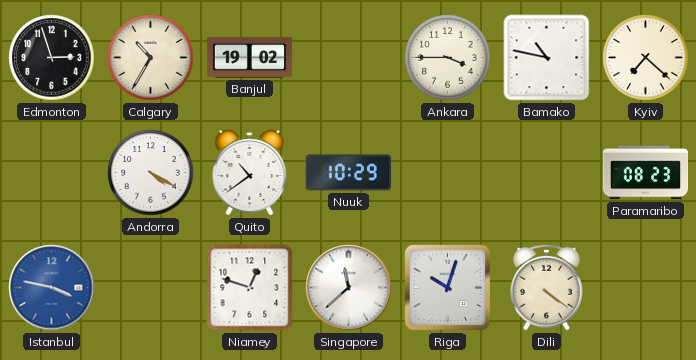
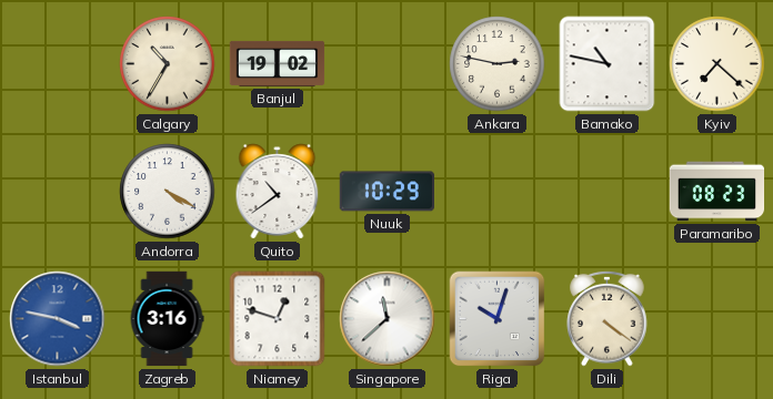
Edmonton: 2:57 -> none (52, 58)
Ankara: 3:45 -> 2:47 (498, 64)
Zagreb: none -> 3:16 (167, 319)
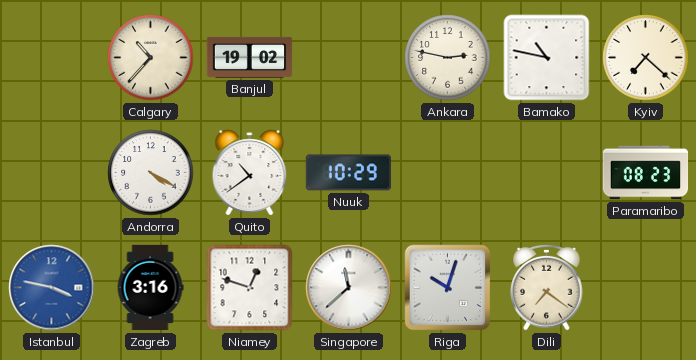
Calgary: 10:35 -> 10:37 (151, 58)
Dili: 4:21 -> 7:21 (547, 287)
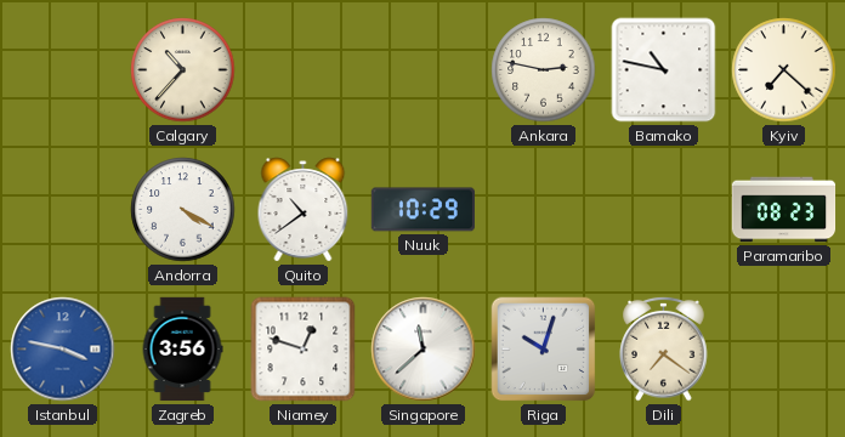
Banjul: 19:02 -> none (250, 57)
Zagreb: 3:16 -> 3:56 (182, 350)
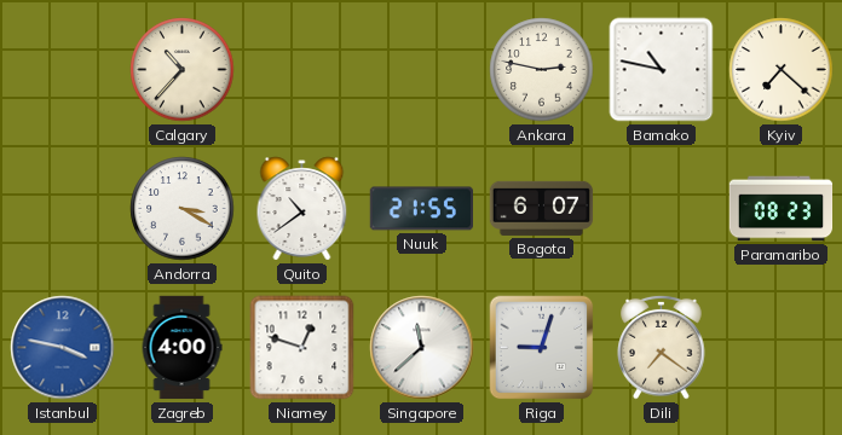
Andorra: 4:20 -> 3:20 (183, 209)
Nuuk: 10:29 -> 21:55 (421, 209)
Bogota: none -> 6:07 (542, 208)
Zagreb: 3:56 -> 4:00 (181, 348)
Riga: 10:03 -> 9:03 (542, 348)
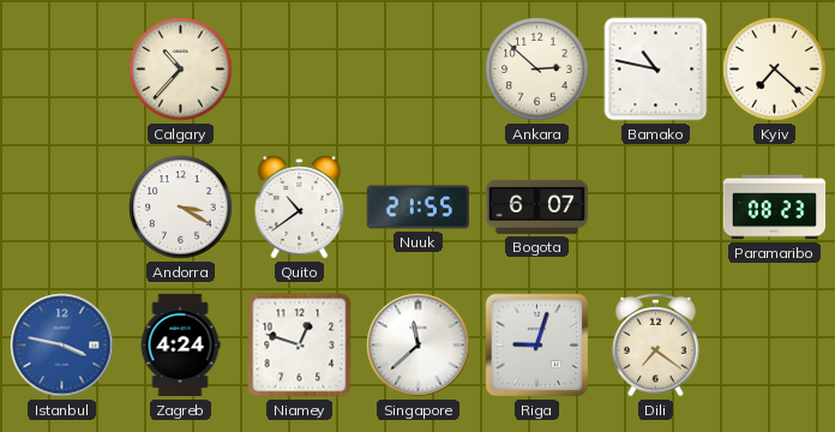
Ankara: 2:47 -> 2:52 (537, 70)
Zagreb: 4:00 -> 4:24 (180, 346)
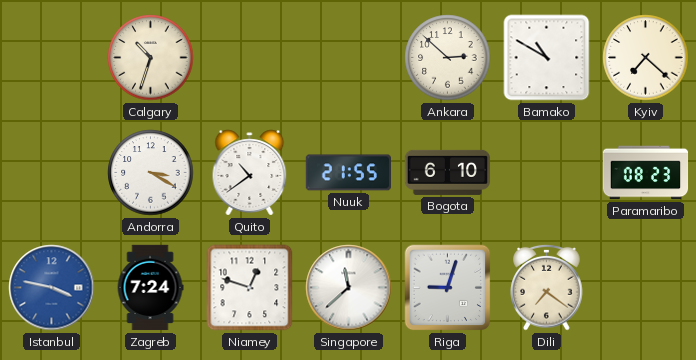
Calgary: 10:37 -> 10:33 (151, 58)
Bamako: 10:47 -> 10:50 (547, 58)
Bogota: 6:07 -> 6:10 (448, 172)
Zagreb: 4:24 -> 7:24 (150, 288)
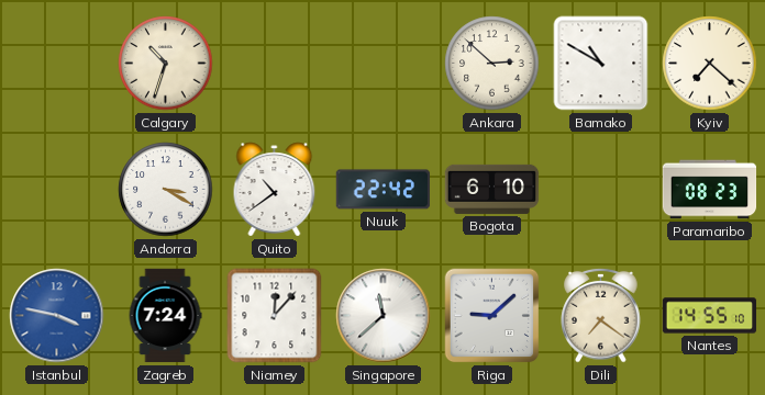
Nuuk: 21:55 -> 22:42 (382, 190)
Niamey: 12:48 -> 12:07 (275, 316)
Riga: 9:03 -> 9:08 (492, 316)
Nantes: none -> 14:55 (710, 316)
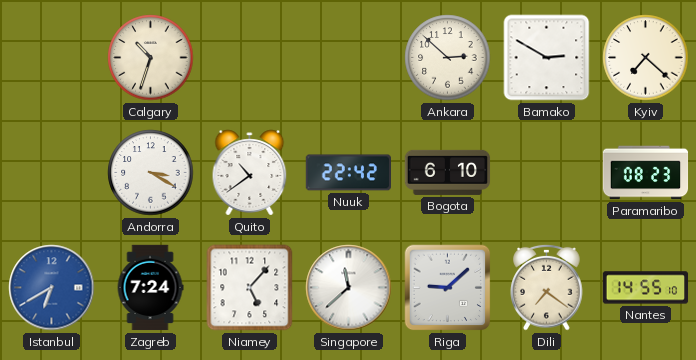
Bamako: 10:50 -> 2:50 (547, 58)
Istanbul: 3:47 -> 6:40 (52, 288)
Niamey: 12:07 -> 5:07 (250, 288)
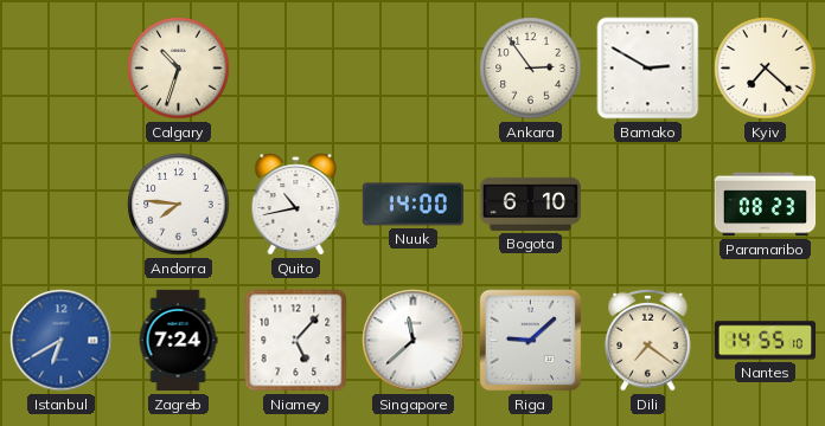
Ankara: 2:52 -> 2:54 (531, 69)
Andorra: 3:20 -> 7:46 (179, 205)
Quito: 10:39 -> 10:43 (296, 205)
Nuuk: 22:42 -> 14:00 (412, 205)
